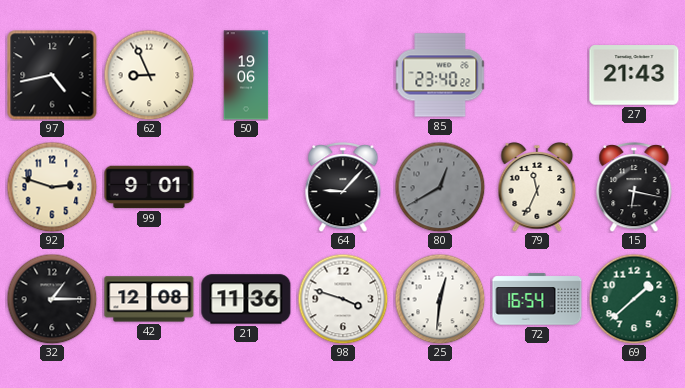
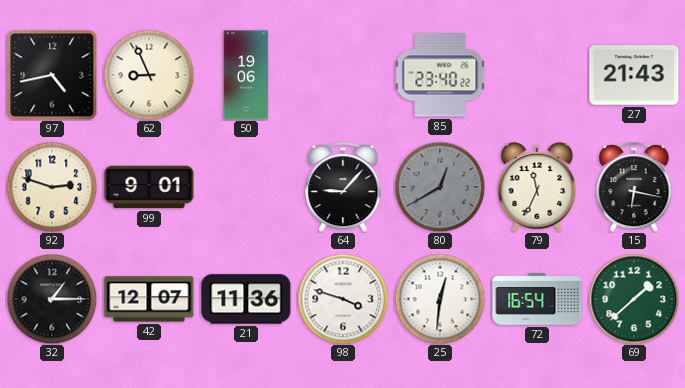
42: 12:08 -> 12:07 (149, 299)
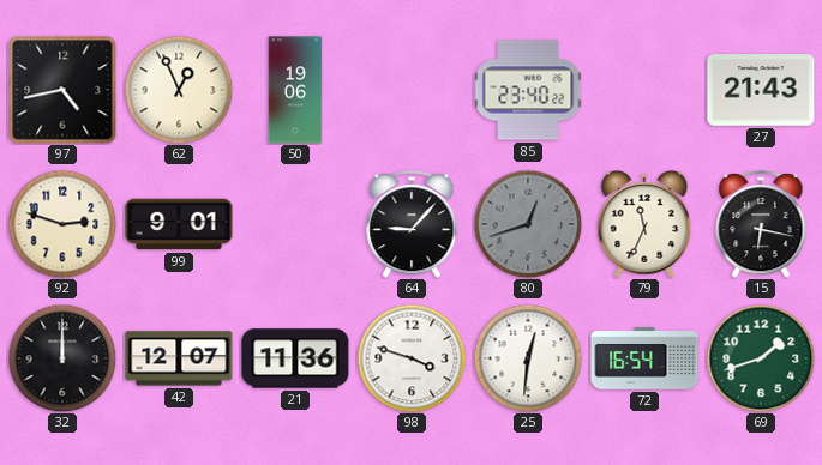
62: 8:56 -> 12:56 (179, 90)
80: 12:40 -> 12:42 (528, 224)
32: 1:15 -> 12:00 (62, 358)
69: 1:38 -> 1:42 (761, 358)
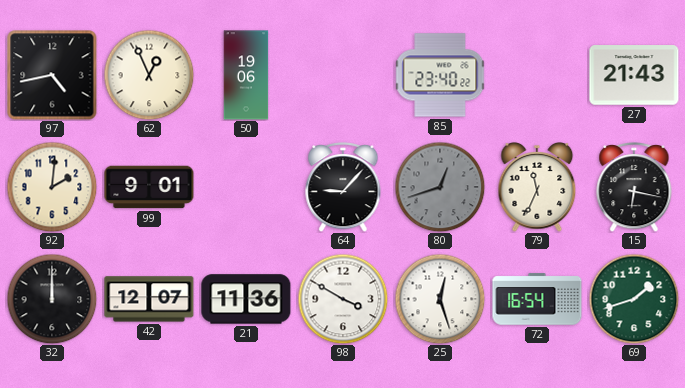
92: 2:48 -> 2:01 (52, 187)
98: 3:48 -> 3:50 (343, 299)
25: 12:31 -> 12:27 (440, 299)
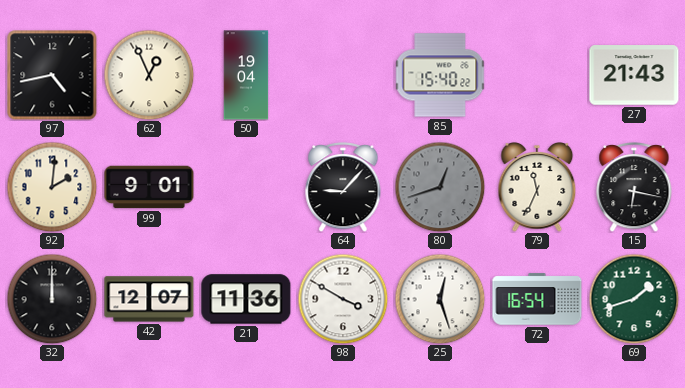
50: 19:06 -> 19:04 (246, 75)
85: 23:40 -> 15:40 (440, 75)
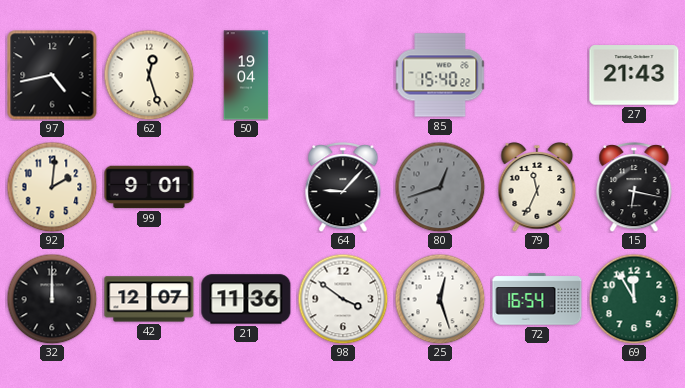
62: 12:56 -> 12:27 (149, 75)
98: 3:50 -> 3:51 (343, 299)
69: 1:42 -> 11:55 (634, 299)
